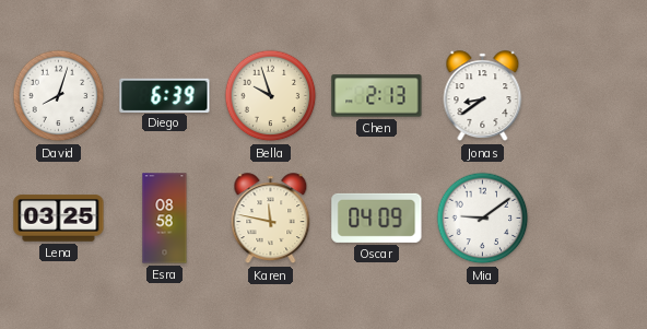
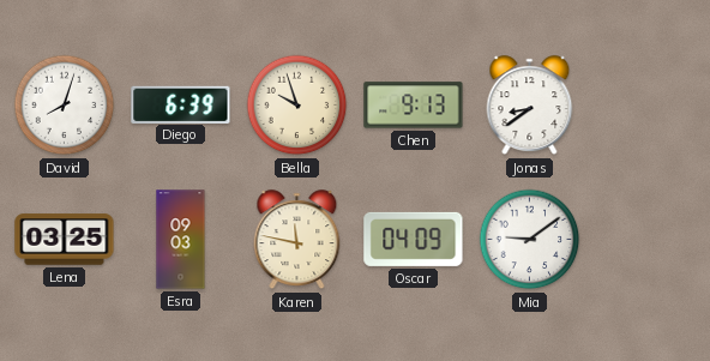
Chen: 2:13 -> 9:13 (414, 106)
Esra: 08:58 -> 09:03 (181, 240)
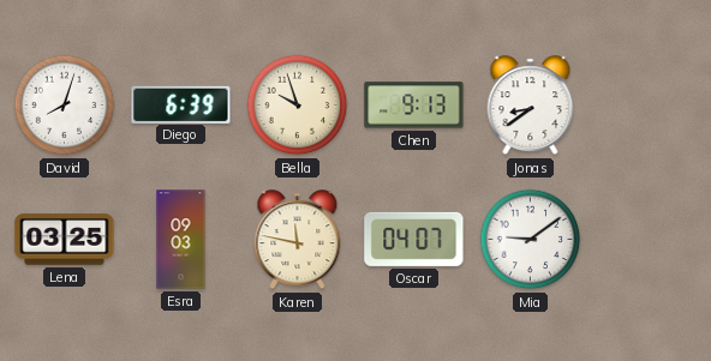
Oscar: 04:09 -> 04:07 (414, 239)
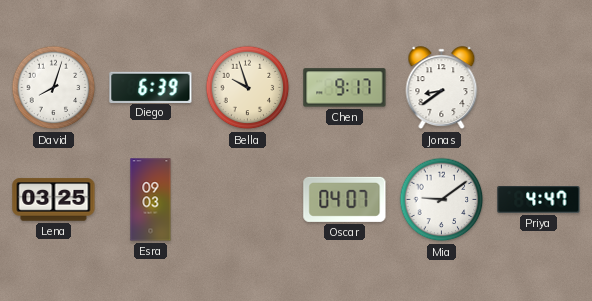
Chen: 9:13 -> 9:17 (345, 88)
Karen: 11:47 -> none (298, 240)
Priya: none -> 4:47 (539, 200)
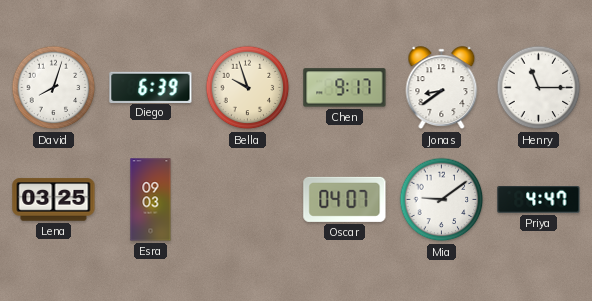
Henry: none -> 11:15 (539, 88)
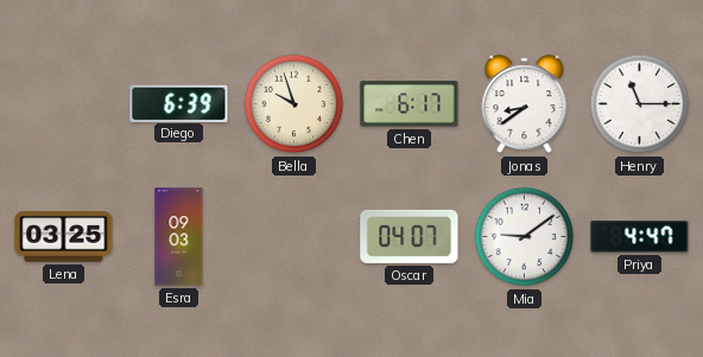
David: 8:03 -> none (54, 88)
Chen: 9:17 -> 6:17 (410, 104)
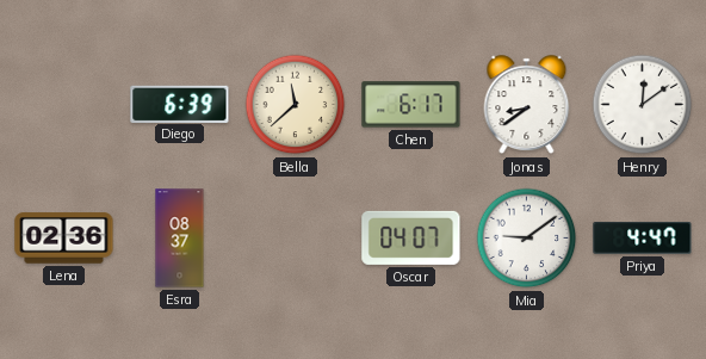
Bella: 9:57 -> 11:38 (296, 105)
Henry: 11:15 -> 12:09 (643, 105)
Lena: 03:25 -> 02:36 (64, 239)
Esra: 09:03 -> 08:37 (180, 239)
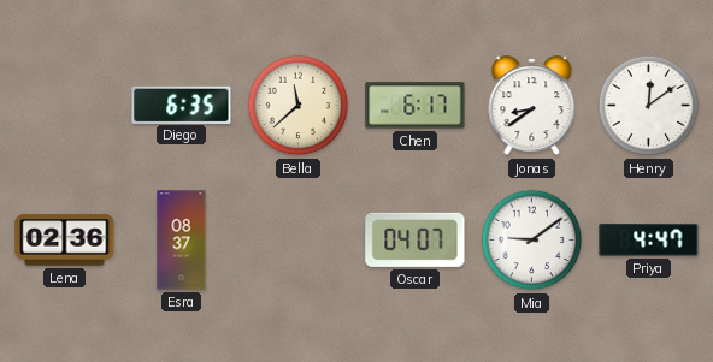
Diego: 6:39 -> 6:35 (182, 105)
